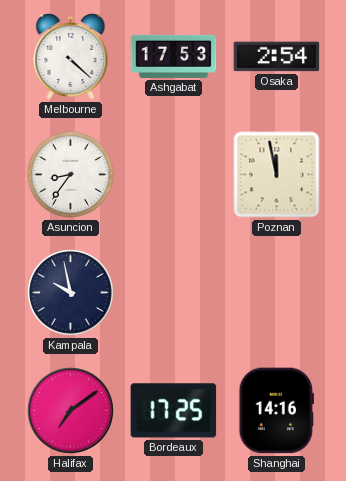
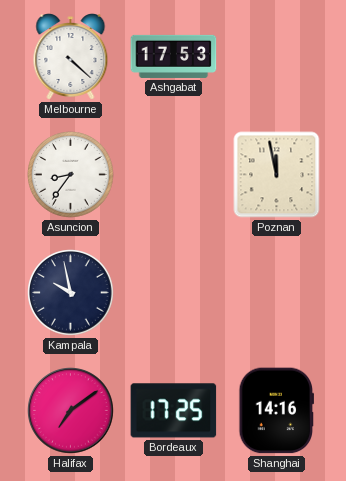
Osaka: 2:54 -> none (277, 57)
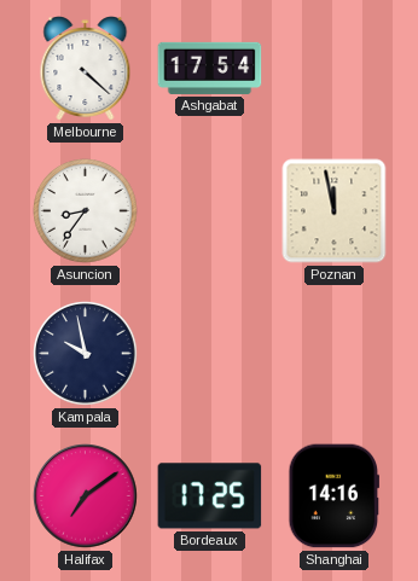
Ashgabat: 17:53 -> 17:54 (210, 68)
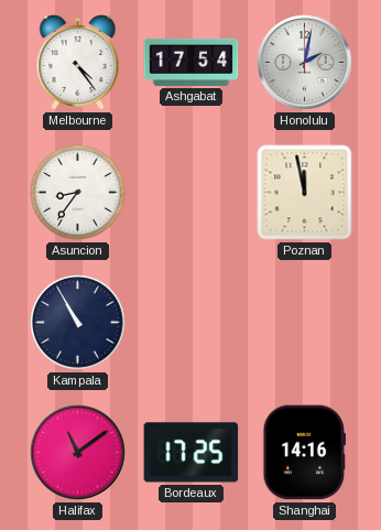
Melbourne: 4:22 -> 4:24 (78, 63)
Honolulu: none -> 2:02 (305, 63)
Kampala: 9:58 -> 10:55 (78, 323)
Halifax: 7:09 -> 11:09 (78, 453)
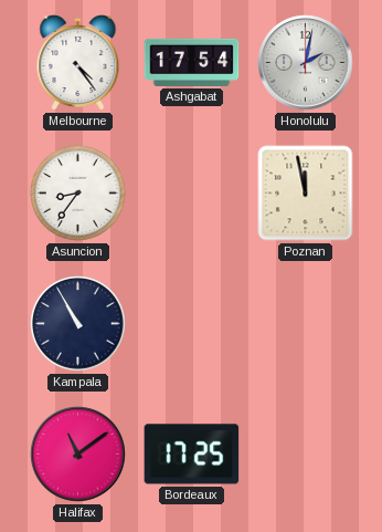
Shanghai: 14:16 -> none (304, 453)
